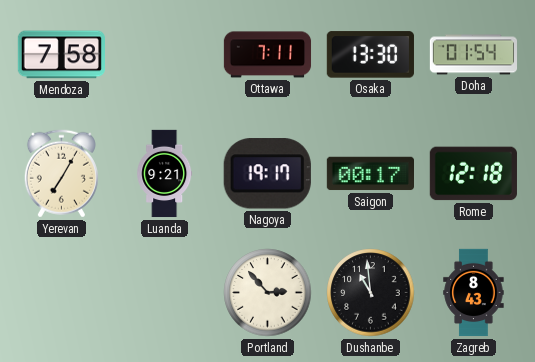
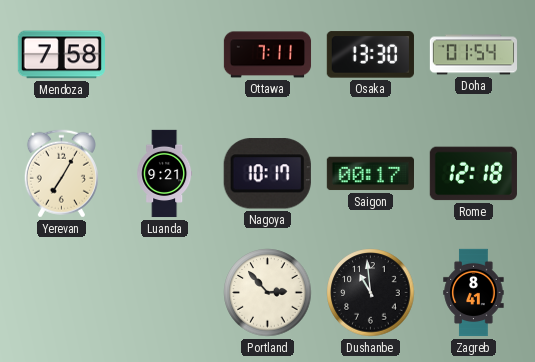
Nagoya: 19:17 -> 10:17 (267, 174)
Zagreb: 8:43 -> 8:41 (474, 293)
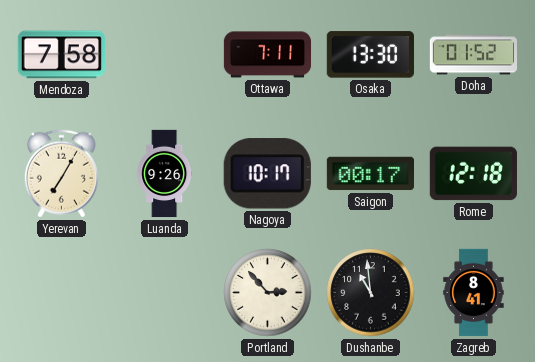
Doha: 01:54 -> 01:52 (474, 55)
Luanda: 9:21 -> 9:26 (165, 174)
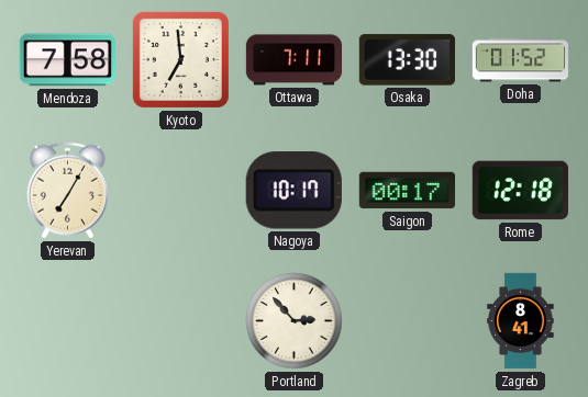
Kyoto: none -> 6:59 (180, 59)
Luanda: 9:26 -> none (165, 174)
Dushanbe: 10:59 -> none (371, 293)
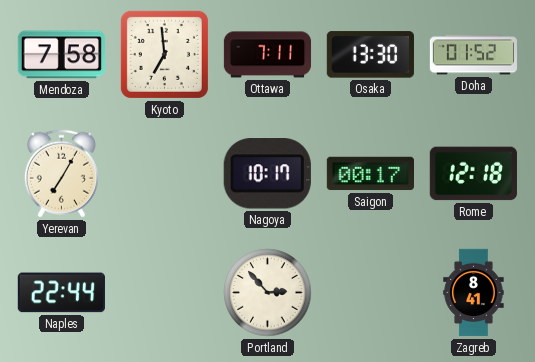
Naples: none -> 22:44 (61, 293)
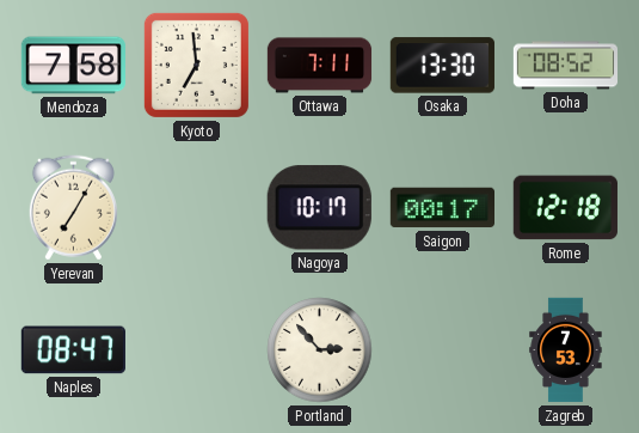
Doha: 01:52 -> 08:52 (566, 66)
Naples: 22:44 -> 08:47 (73, 350)
Zagreb: 8:41 -> 7:53 (566, 350)
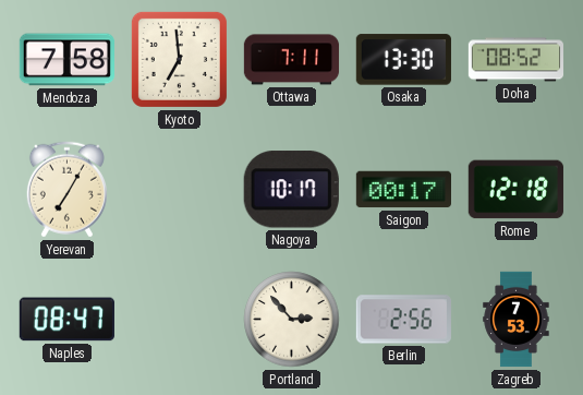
Berlin: none -> 2:56 (403, 320)
